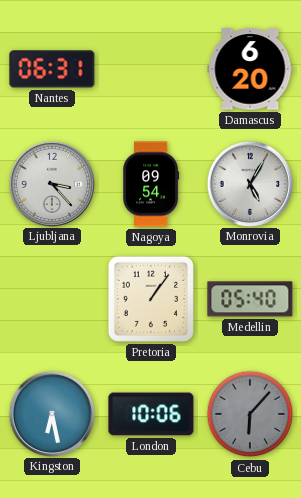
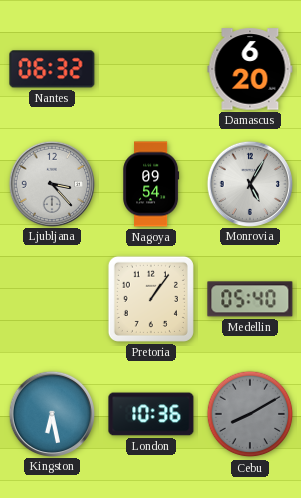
Nantes: 06:31 -> 06:32 (52, 69)
London: 10:06 -> 10:36 (151, 414)
Cebu: 6:07 -> 8:10 (250, 414)
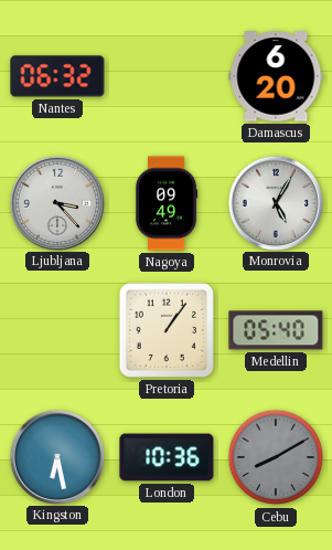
Nagoya: 09:54 -> 09:49 (167, 203)
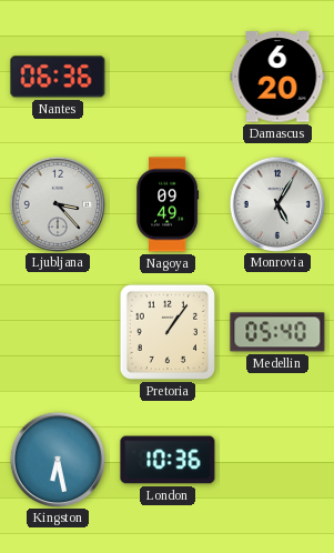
Nantes: 06:32 -> 06:36 (58, 77)
Cebu: 8:10 -> none (276, 457)
